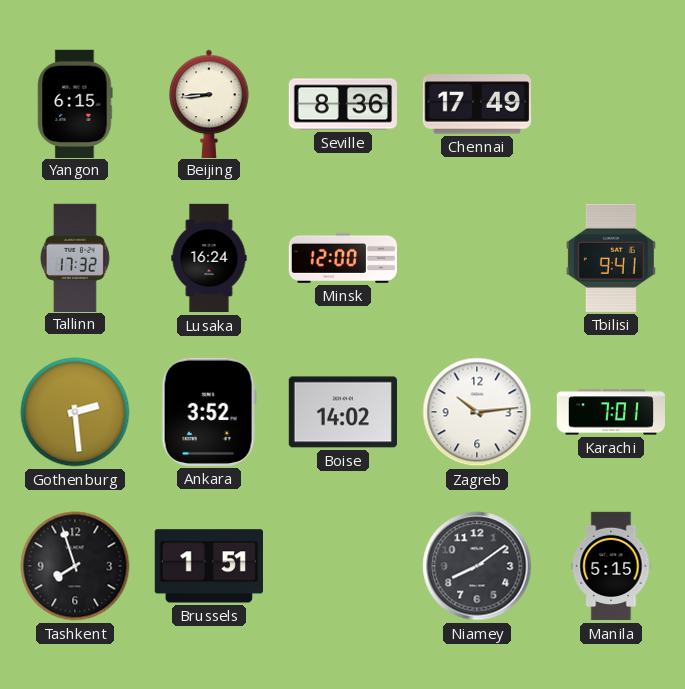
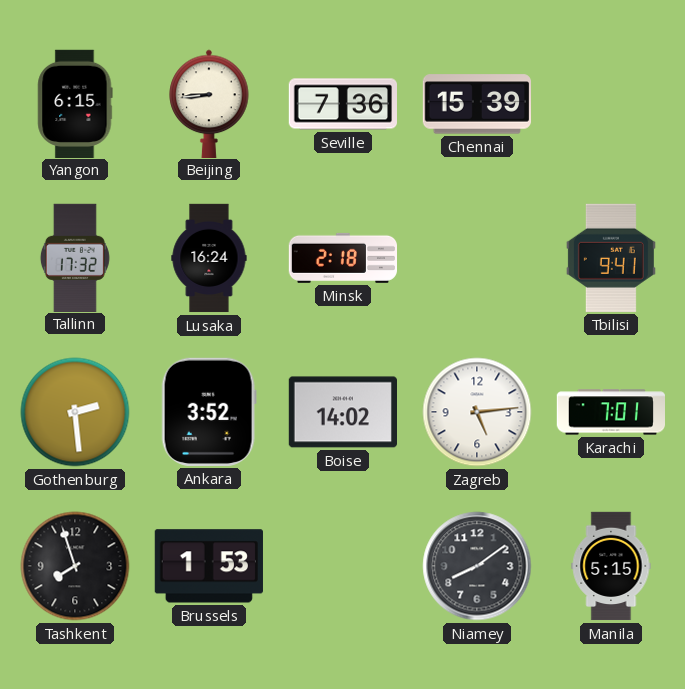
Seville: 8:36 -> 7:36 (342, 104)
Chennai: 17:49 -> 15:39 (476, 104)
Minsk: 12:00 -> 2:18 (342, 258)
Zagreb: 10:14 -> 5:14 (477, 412)
Brussels: 1:51 -> 1:53 (209, 566)
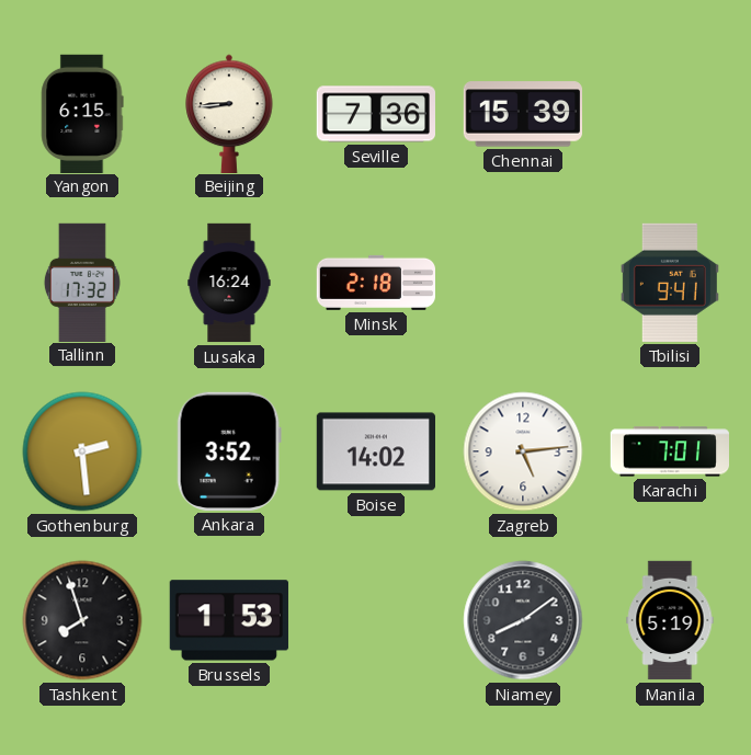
Manila: 5:15 -> 5:19 (670, 620)
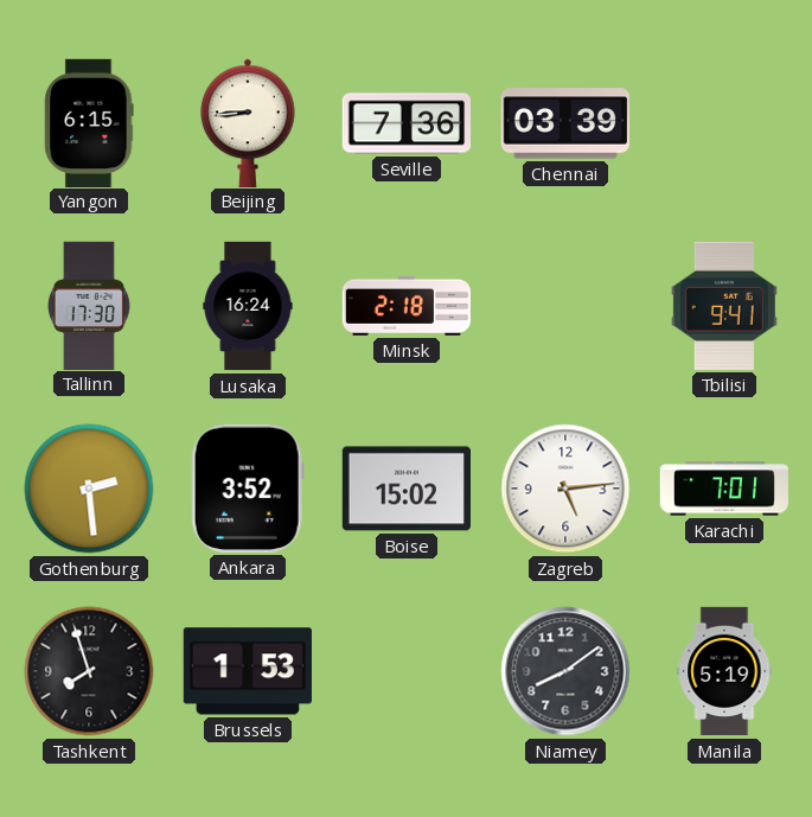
Chennai: 15:39 -> 03:39 (564, 123)
Tallinn: 17:32 -> 17:30 (89, 305)
Boise: 14:02 -> 15:02 (405, 489)
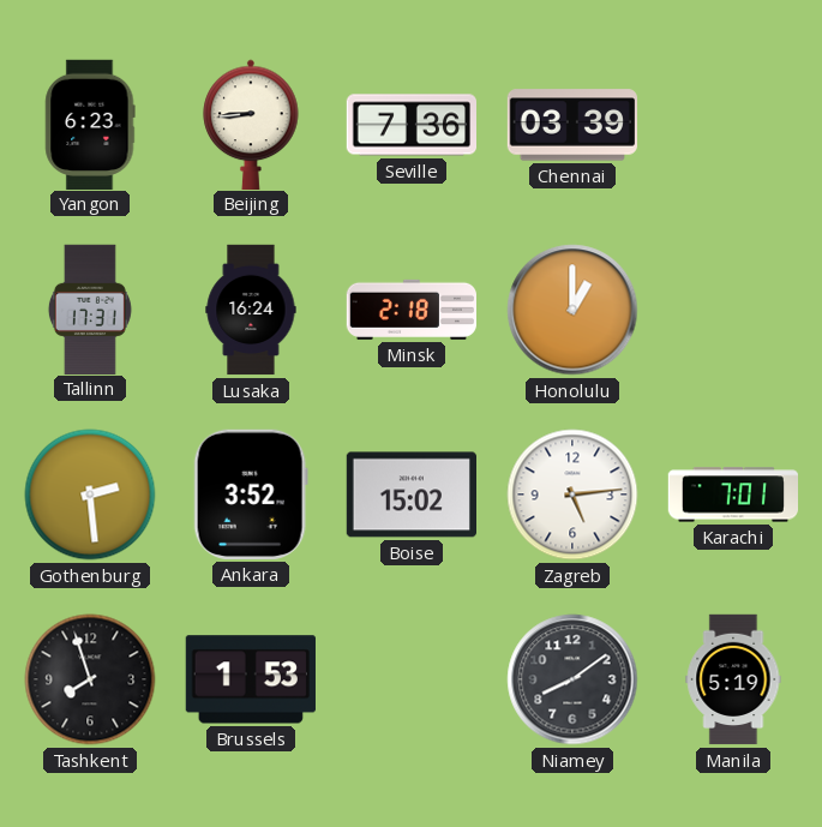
Yangon: 6:15 -> 6:23 (90, 124)
Tallinn: 17:30 -> 17:31 (90, 308)
Honolulu: none -> 1:00 (572, 310)
Tbilisi: 9:41 -> none (724, 306)
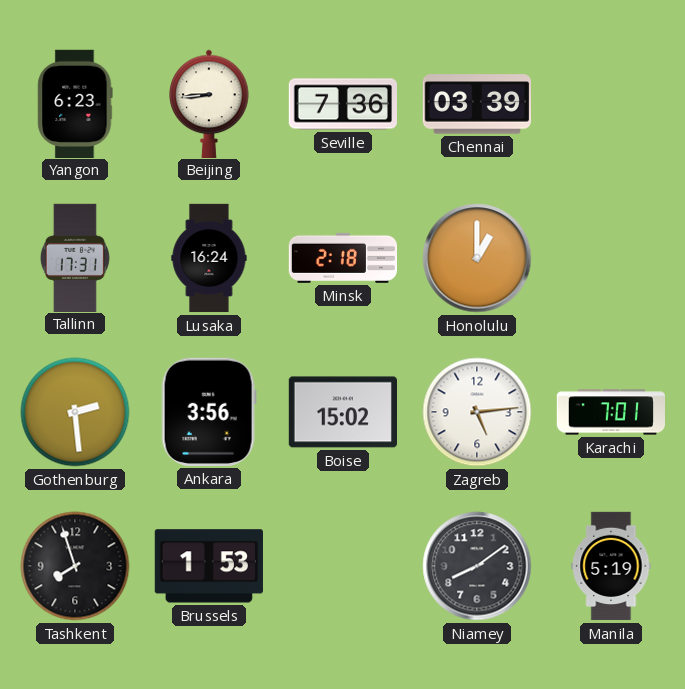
Ankara: 3:52 -> 3:56 (209, 412)
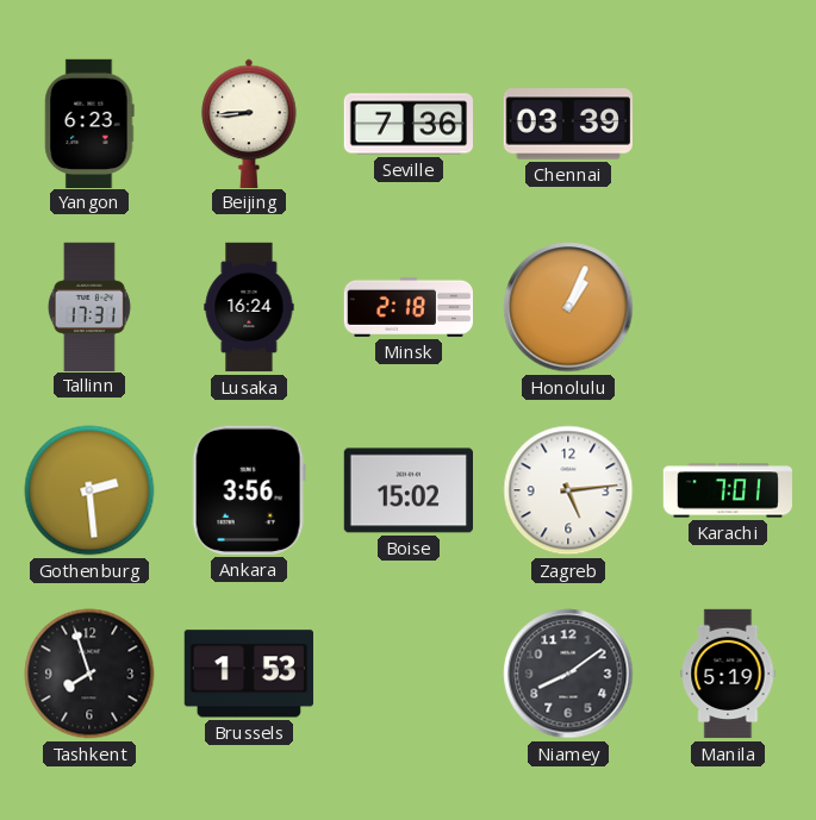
Honolulu: 1:00 -> 1:04 (568, 307)
